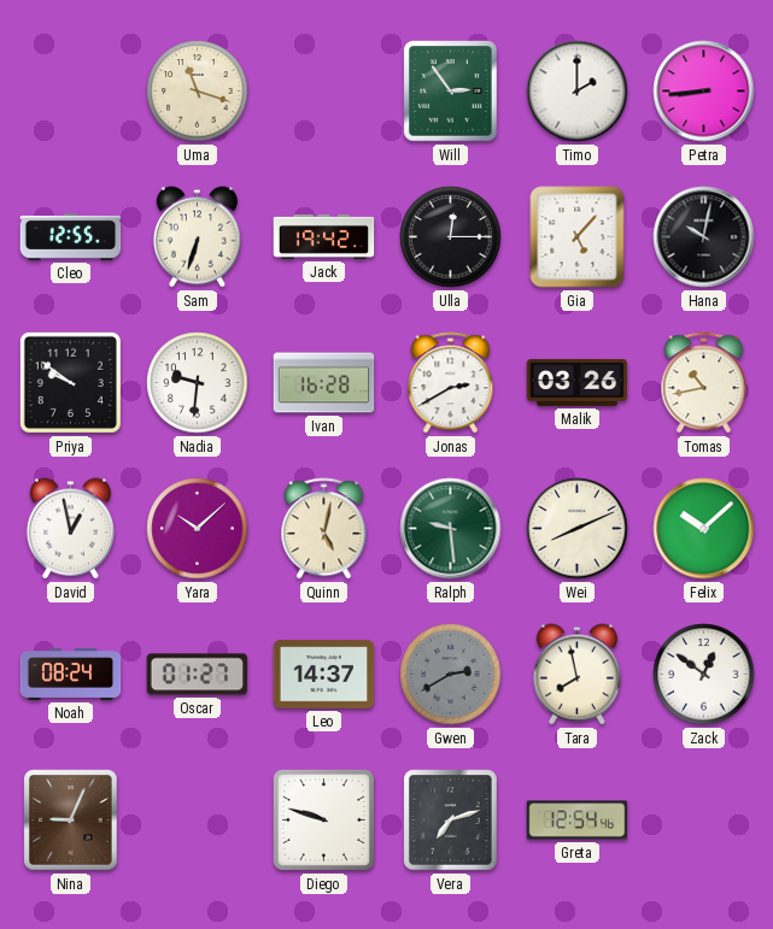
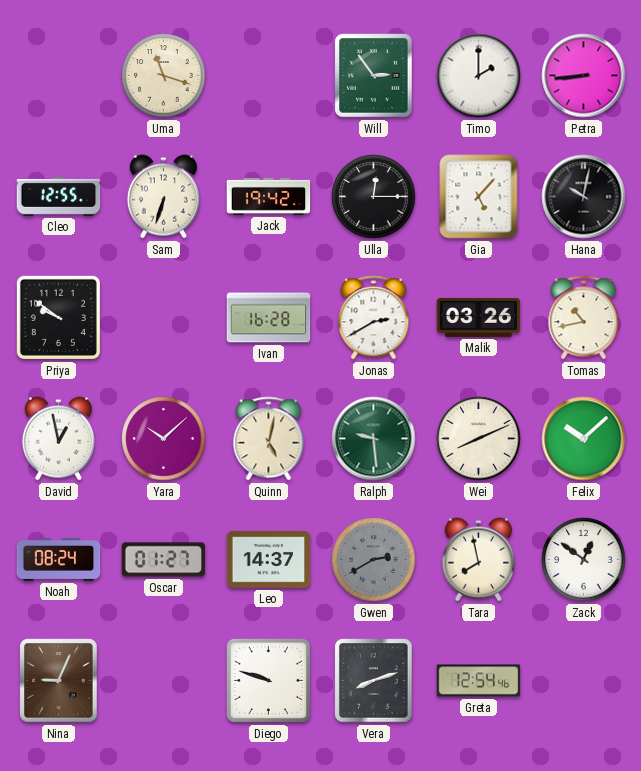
Nadia: 9:31 -> none (198, 383)
Vera: 7:12 -> 8:12 (374, 681)
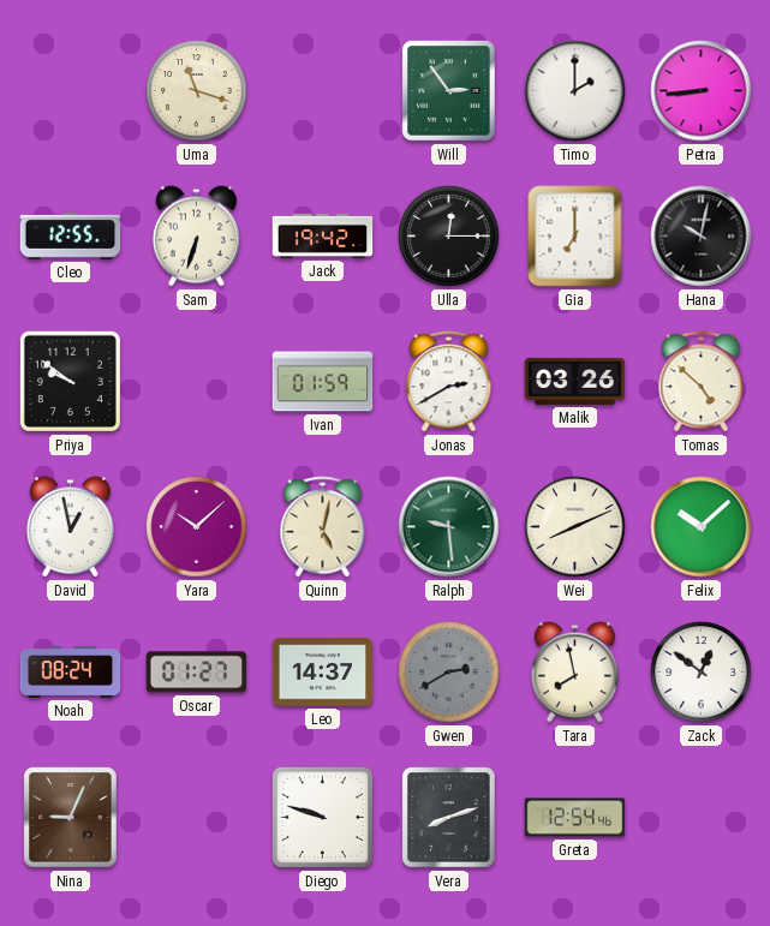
Gia: 5:07 -> 7:00 (575, 237)
Ivan: 16:28 -> 01:59 (323, 382)
Tomas: 10:43 -> 4:52 (702, 382)
